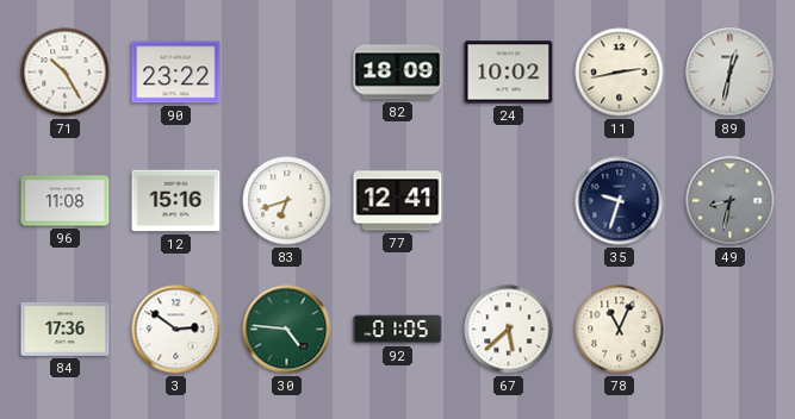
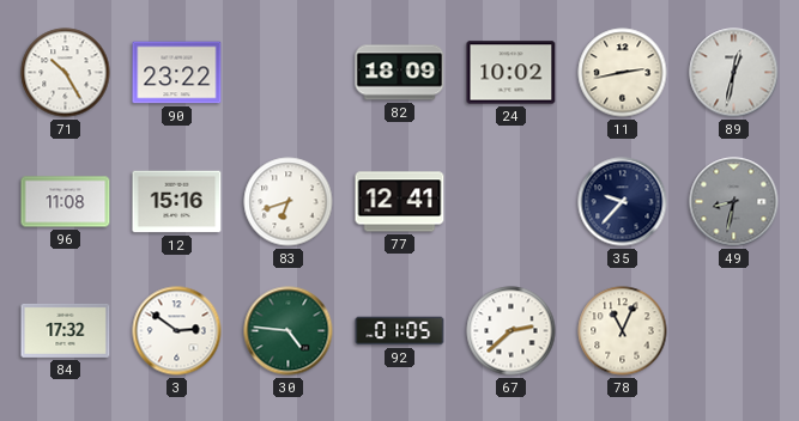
35: 9:33 -> 9:37 (623, 202)
84: 17:36 -> 17:32 (66, 330)
67: 5:38 -> 2:38 (512, 331)
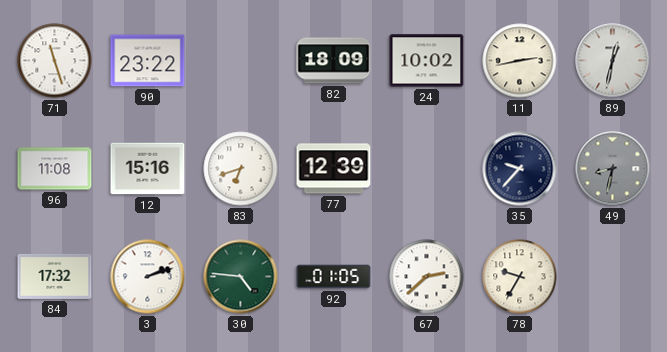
71: 10:25 -> 11:27 (55, 61)
77: 12:41 -> 12:39 (334, 169)
3: 2:51 -> 2:12 (148, 277)
78: 11:04 -> 9:35 (520, 277)
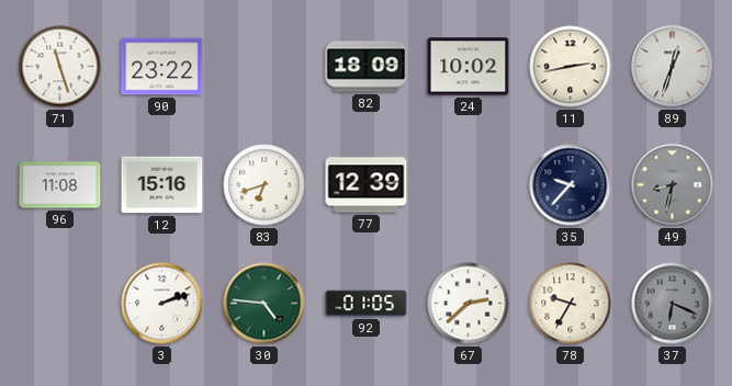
89: 12:32 -> 12:33 (673, 67)
84: 17:32 -> none (55, 276)
37: none -> 6:19 (673, 304)
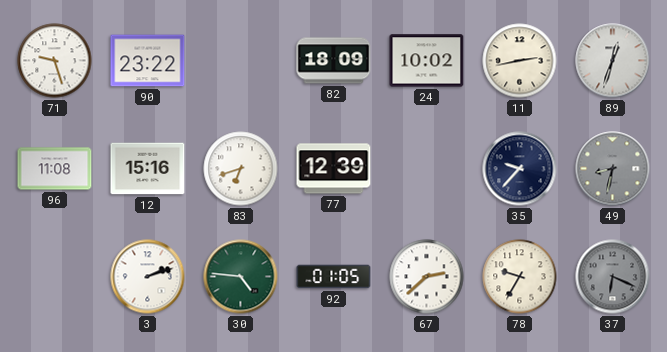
71: 11:27 -> 9:27 (55, 61)
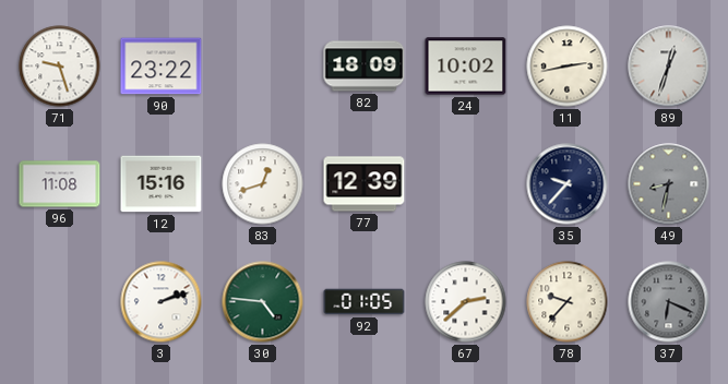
83: 6:42 -> 12:42 (263, 184)
78: 9:35 -> 9:37 (568, 302)
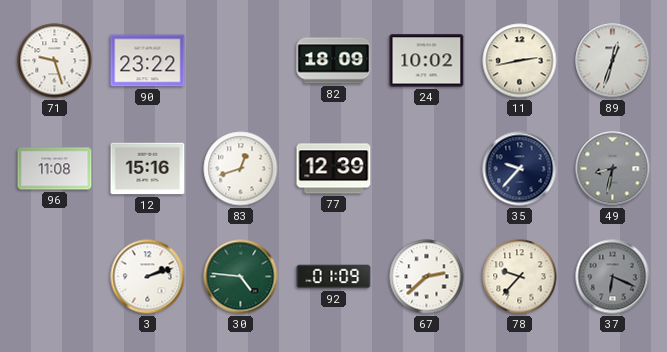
92: 01:05 -> 01:09 (334, 277)
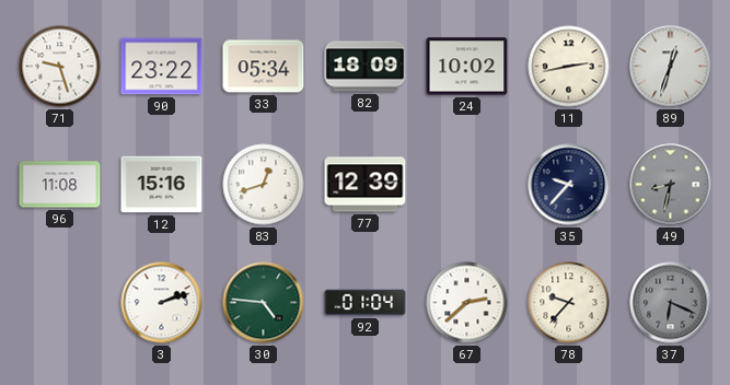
33: none -> 05:34 (264, 67)
92: 01:09 -> 01:04 (366, 303)
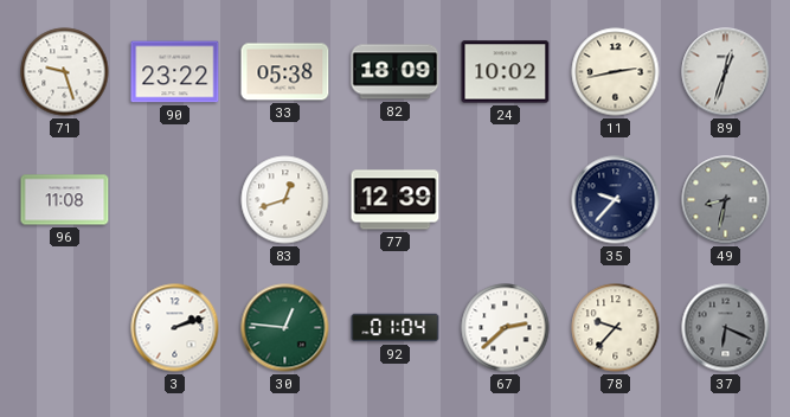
33: 05:34 -> 05:38 (285, 72)
12: 15:16 -> none (162, 185)
30: 4:46 -> 12:46 (285, 328)
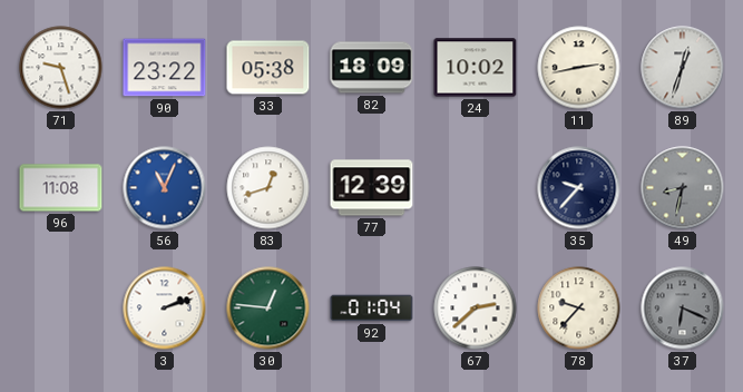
56: none -> 11:04 (165, 188)
